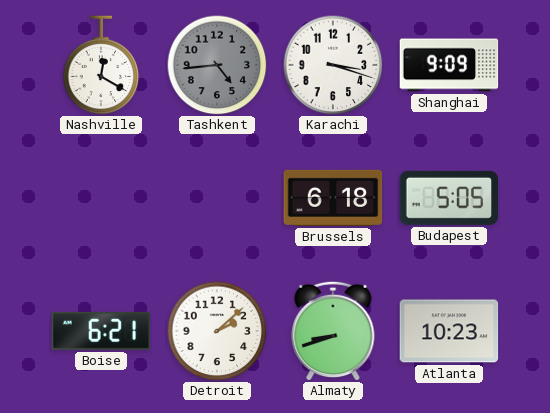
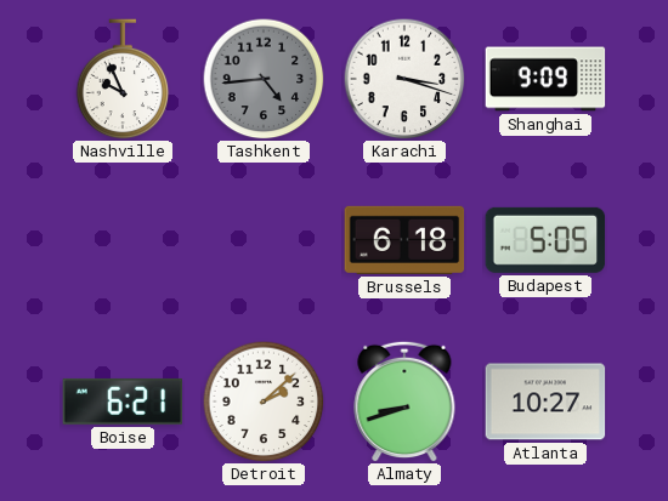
Nashville: 12:20 -> 9:56 (123, 79)
Atlanta: 10:23 -> 10:27 (545, 402)
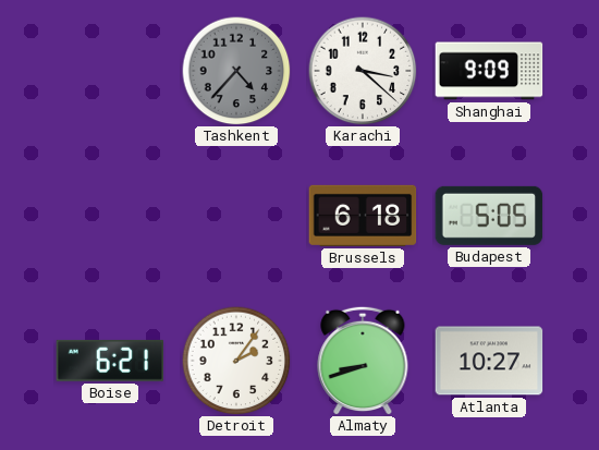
Nashville: 9:56 -> none (123, 79)
Tashkent: 4:44 -> 4:37 (236, 71)
Karachi: 3:18 -> 3:22 (363, 71)
Detroit: 2:08 -> 2:06 (236, 361)
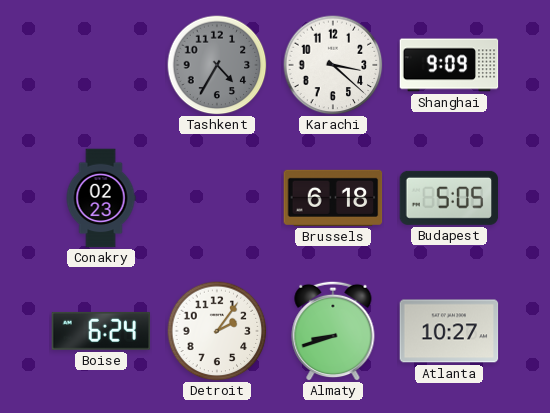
Tashkent: 4:37 -> 4:35 (217, 65)
Conakry: none -> 02:23 (101, 198)
Boise: 6:21 -> 6:24 (101, 331)
